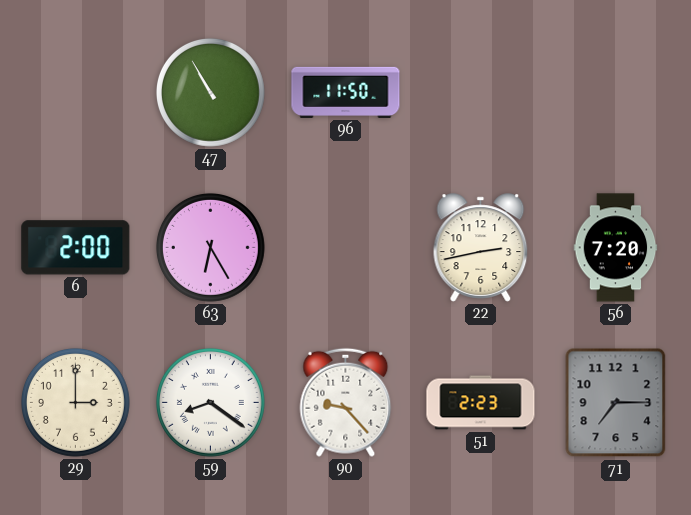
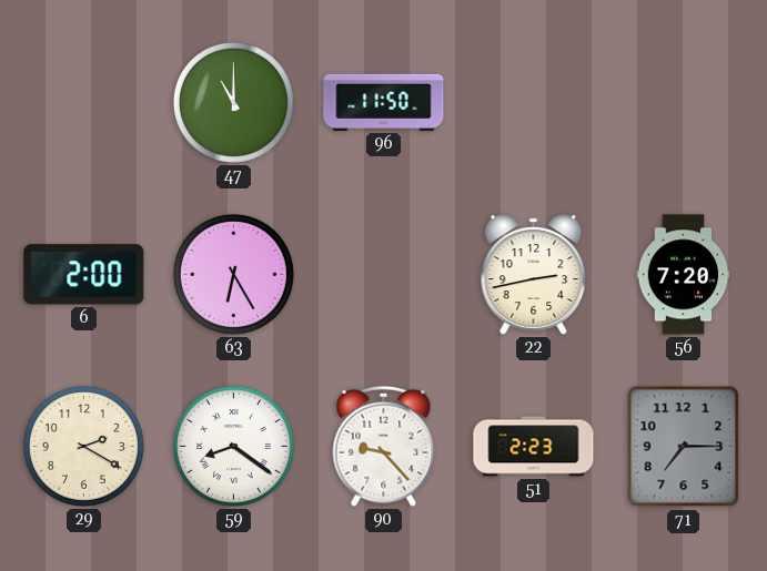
47: 10:55 -> 11:00 (233, 102)
29: 3:00 -> 2:20 (83, 446)
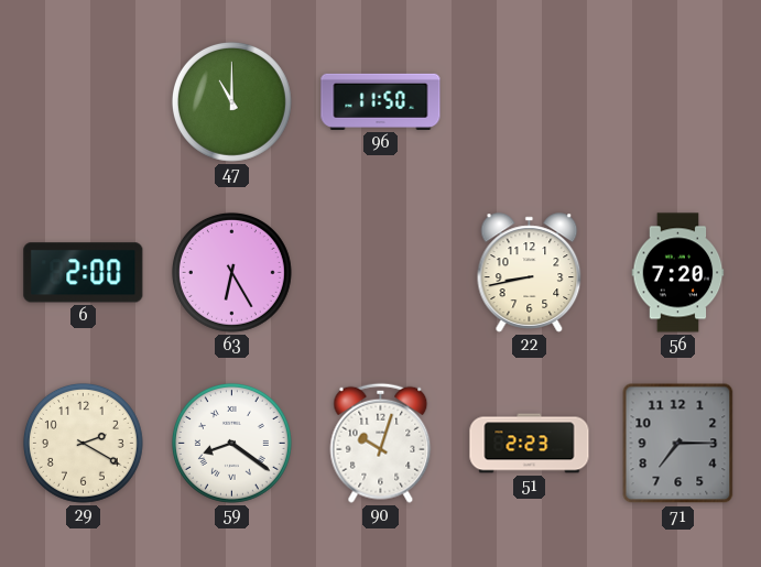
22: 2:43 -> 8:43 (530, 273)
90: 9:23 -> 10:03 (381, 443)
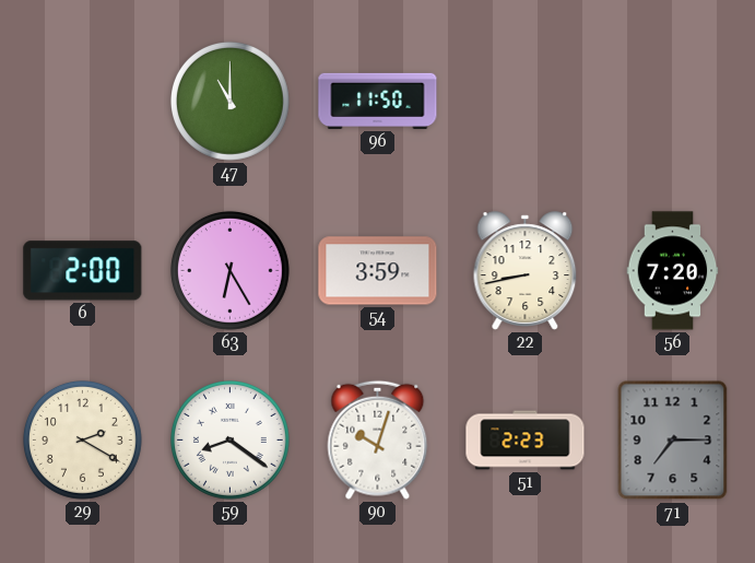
54: none -> 3:59 (378, 271)
